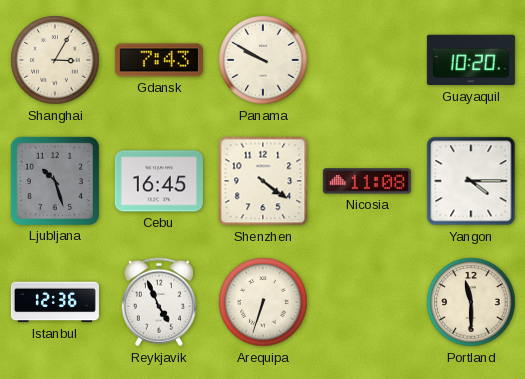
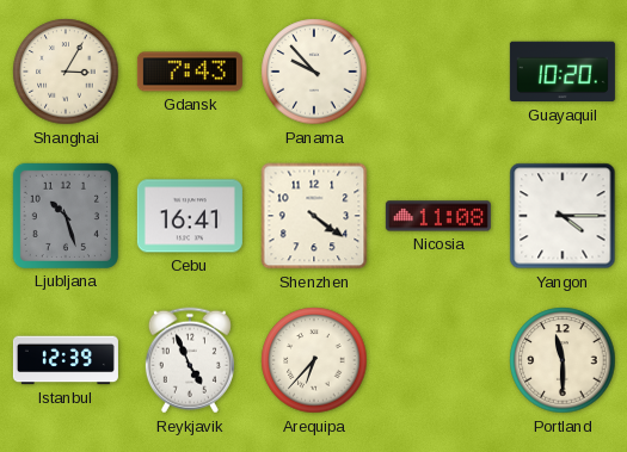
Panama: 9:50 -> 9:53 (314, 72)
Cebu: 16:45 -> 16:41 (190, 216)
Istanbul: 12:36 -> 12:39 (66, 360)
Arequipa: 6:33 -> 6:37 (314, 360)
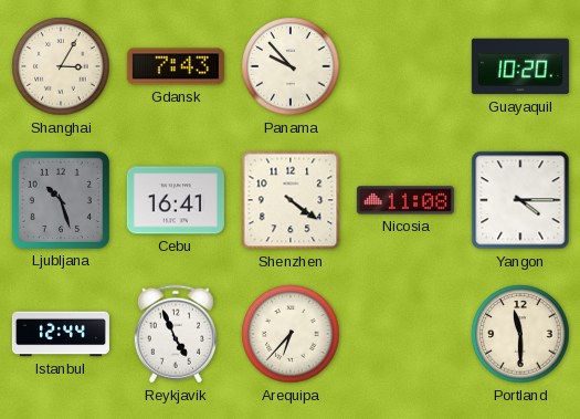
Istanbul: 12:39 -> 12:44 (61, 334)
